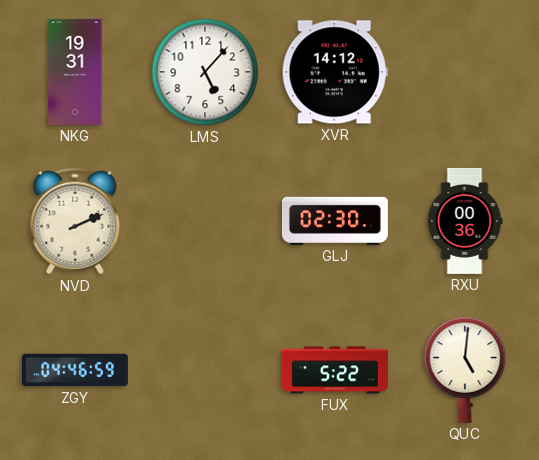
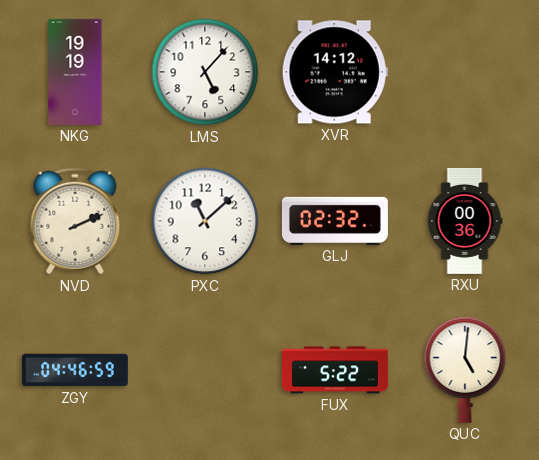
NKG: 19:31 -> 19:19 (75, 72)
PXC: none -> 11:08 (205, 221)
GLJ: 02:30 -> 02:32 (335, 221)
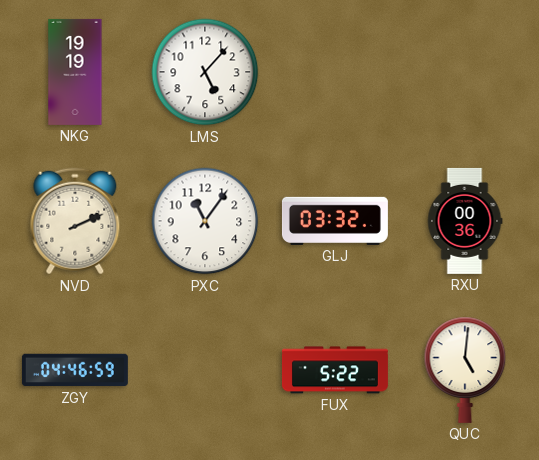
XVR: 14:12 -> none (335, 72)
PXC: 11:08 -> 11:06 (205, 221)
GLJ: 02:32 -> 03:32 (335, 221)
